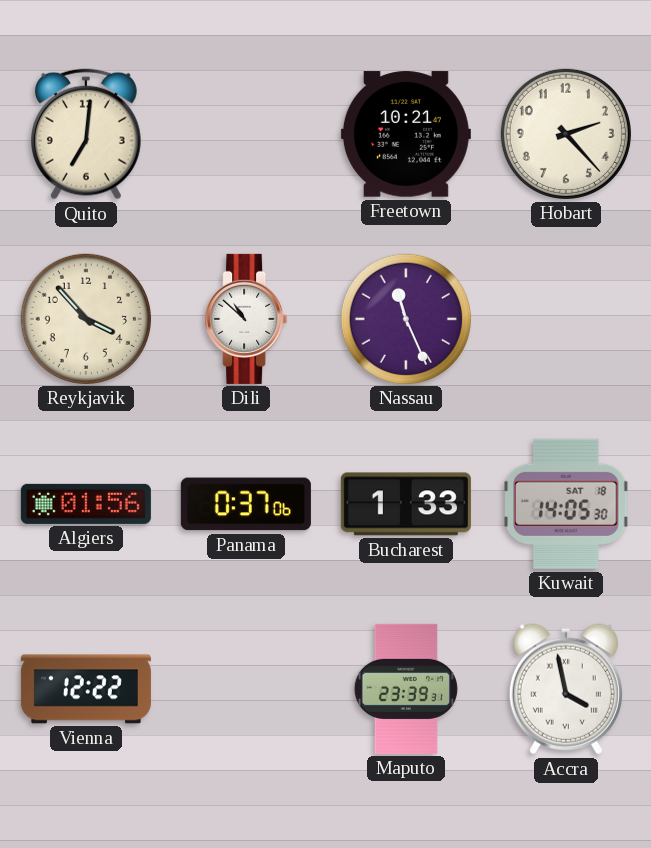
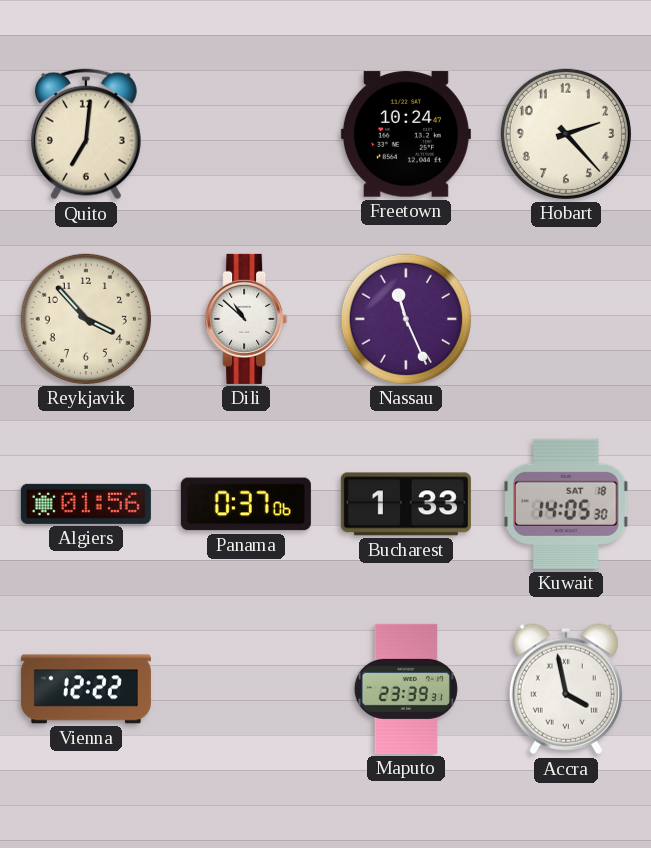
Freetown: 10:21 -> 10:24 (406, 134)
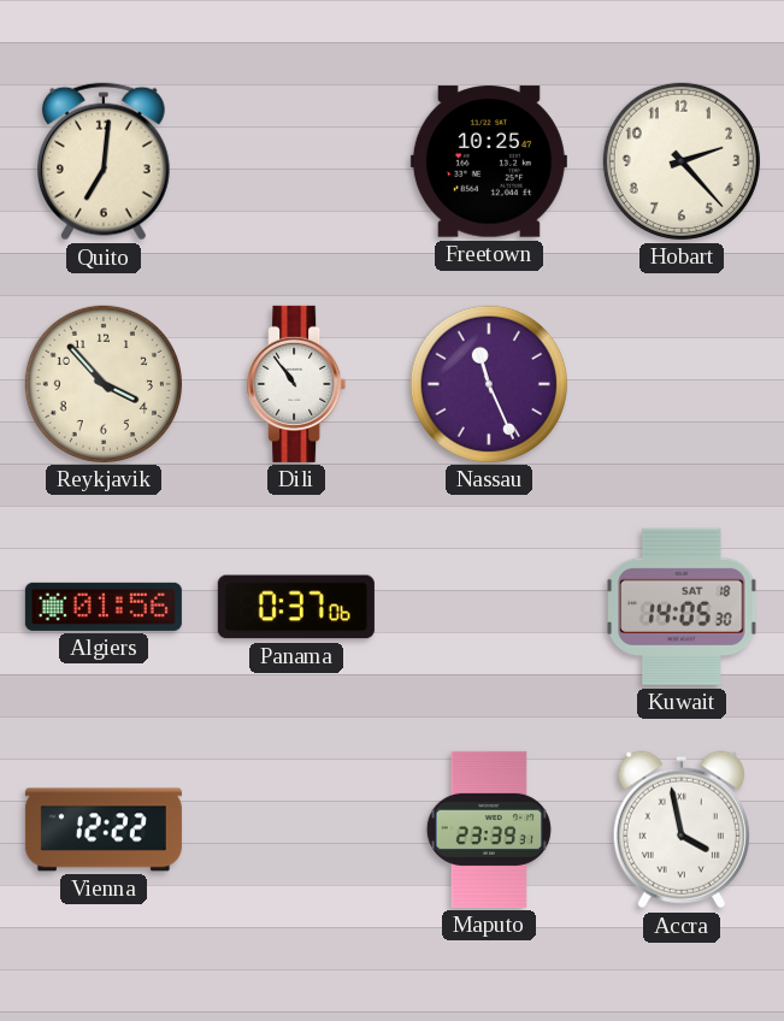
Freetown: 10:24 -> 10:25 (489, 161)
Dili: 10:52 -> 10:54 (296, 384)
Bucharest: 1:33 -> none (406, 504)
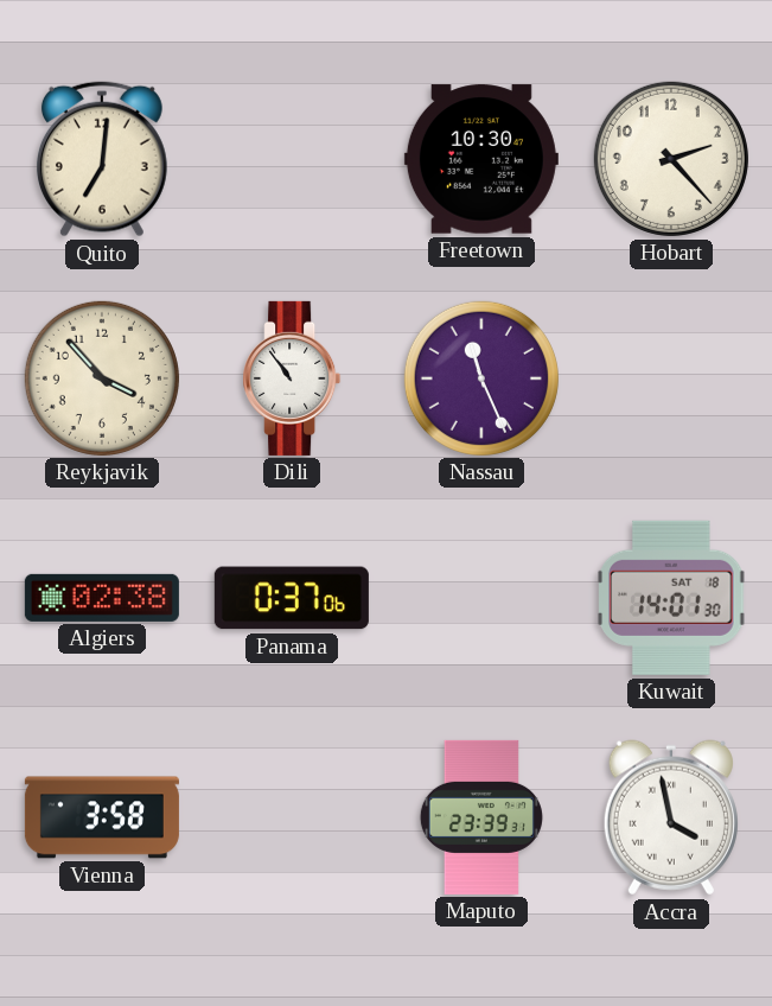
Freetown: 10:25 -> 10:30 (481, 159)
Algiers: 01:56 -> 02:38 (102, 598)
Kuwait: 14:05 -> 14:01 (671, 598)
Vienna: 12:22 -> 3:58 (102, 817)
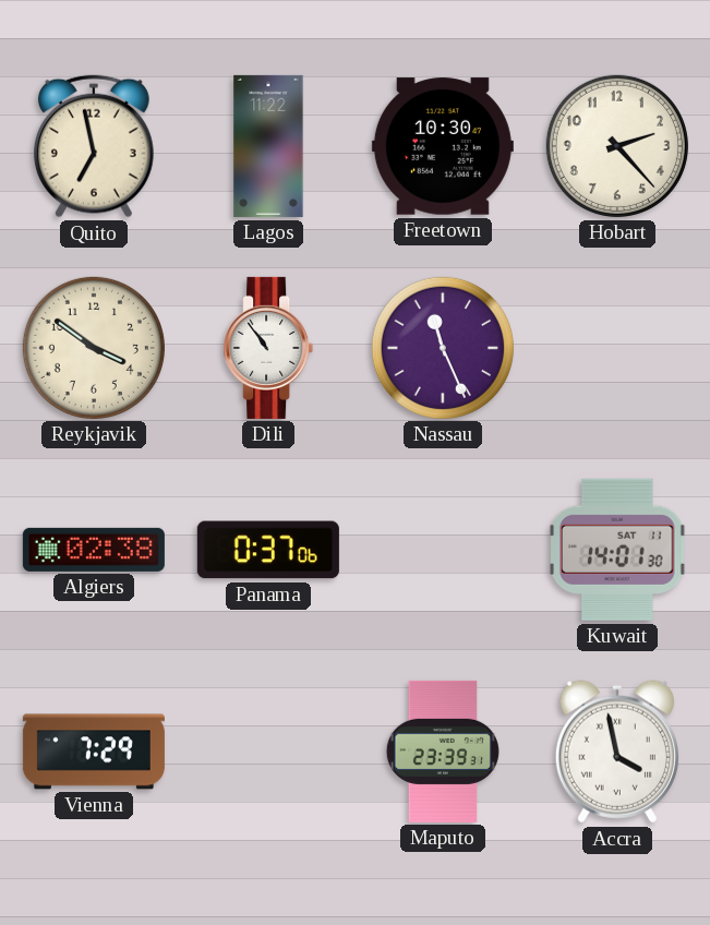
Quito: 7:01 -> 6:58 (94, 146)
Lagos: none -> 11:22 (268, 146)
Reykjavik: 3:53 -> 3:51 (94, 348)
Kuwait date: SAT 18 -> SAT 11 (617, 550)
Vienna: 3:58 -> 7:29 (94, 752)
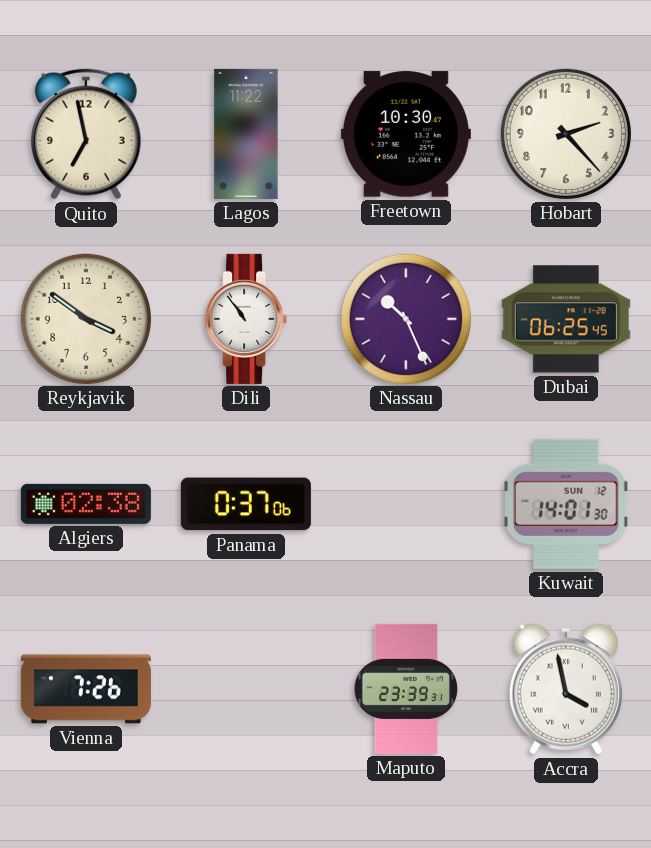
Nassau: 11:26 -> 10:26 (406, 319)
Dubai: none -> 06:25 (566, 319)
Kuwait date: SAT 11 -> SUN 12 (566, 504)
Vienna: 7:29 -> 7:26 (86, 689)
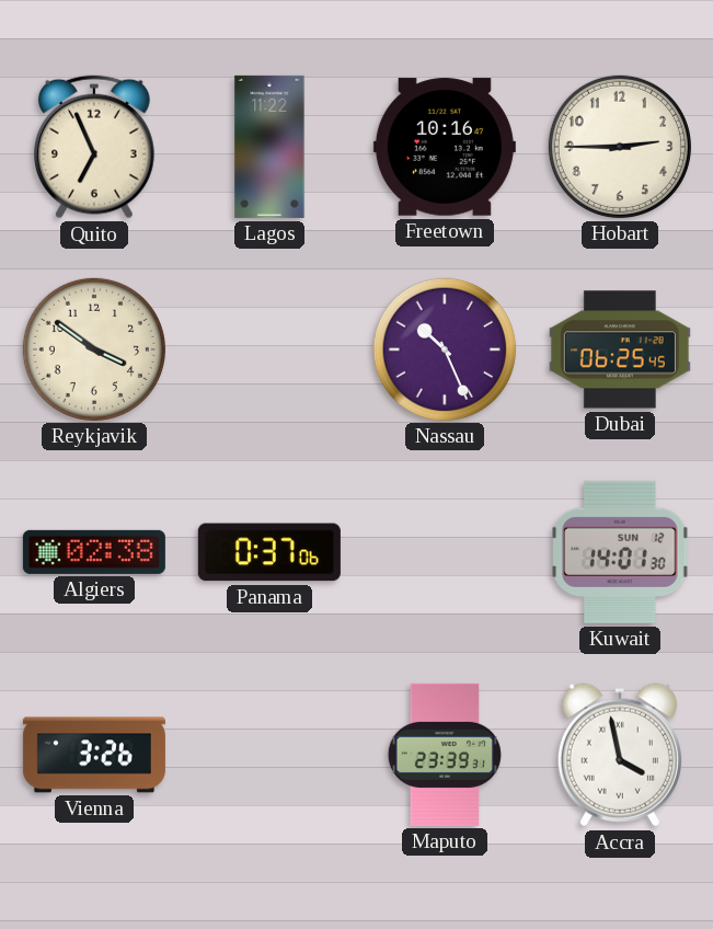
Quito: 6:58 -> 6:56 (94, 147)
Freetown: 10:30 -> 10:16 (445, 147)
Hobart: 2:23 -> 2:45 (620, 147)
Dili: 10:54 -> none (246, 319)
Vienna: 7:26 -> 3:26 (94, 755)
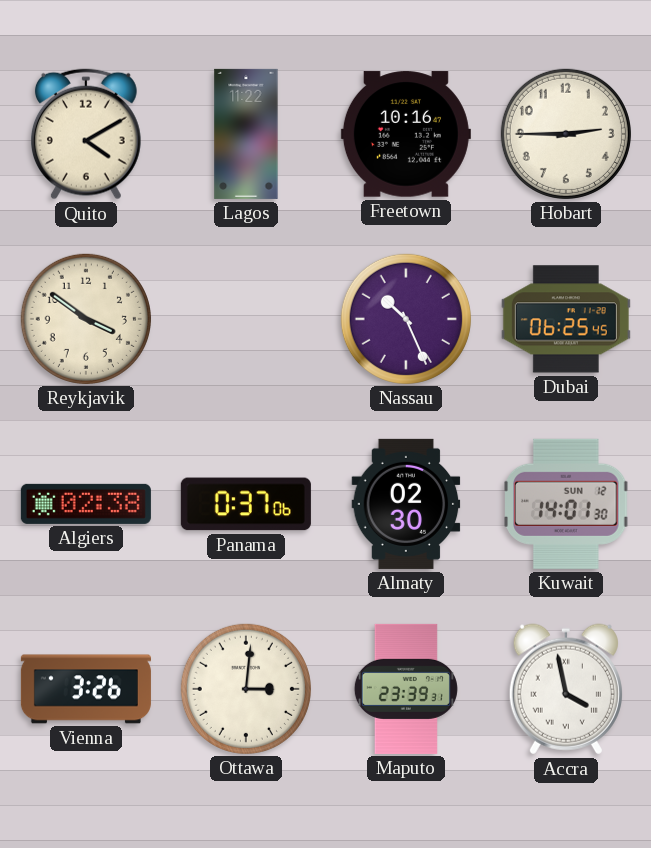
Quito: 6:56 -> 4:10 (86, 134)
Almaty: none -> 02:30 (406, 504)
Ottawa: none -> 3:01 (246, 689)
